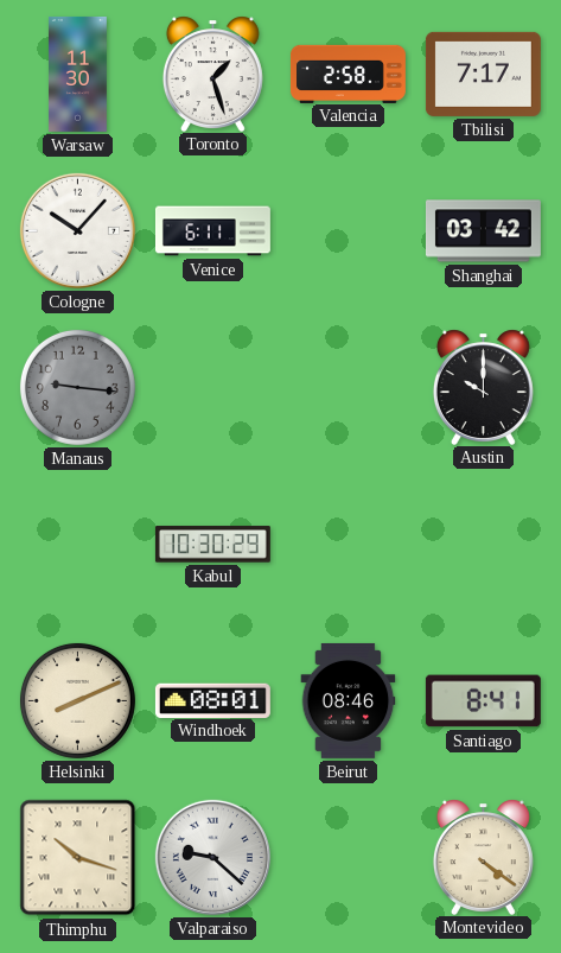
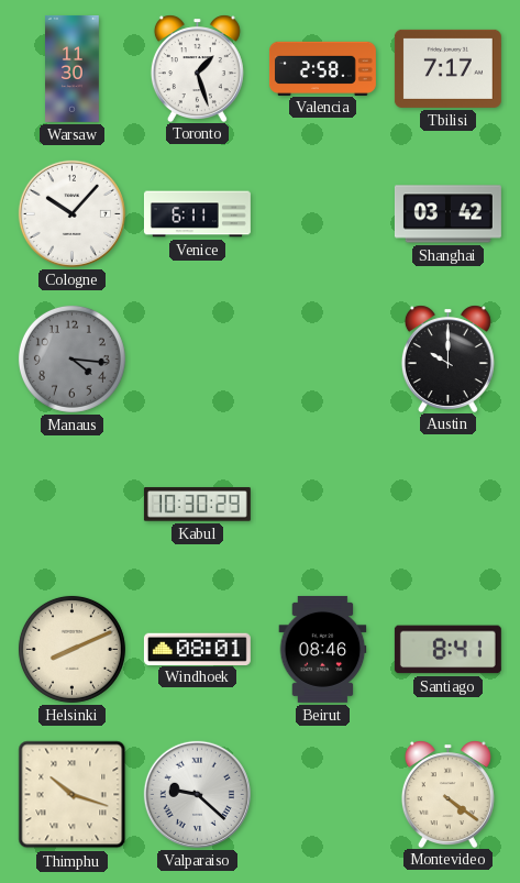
Manaus: 9:16 -> 4:16 (71, 358)
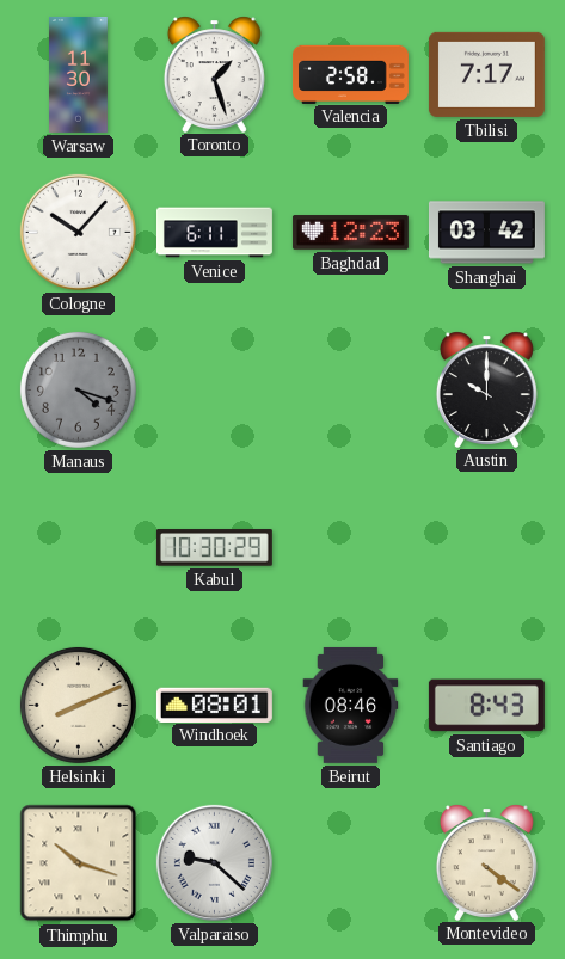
Baghdad: none -> 12:23 (350, 233)
Manaus: 4:16 -> 4:18 (78, 389)
Santiago: 8:41 -> 8:43 (486, 706)
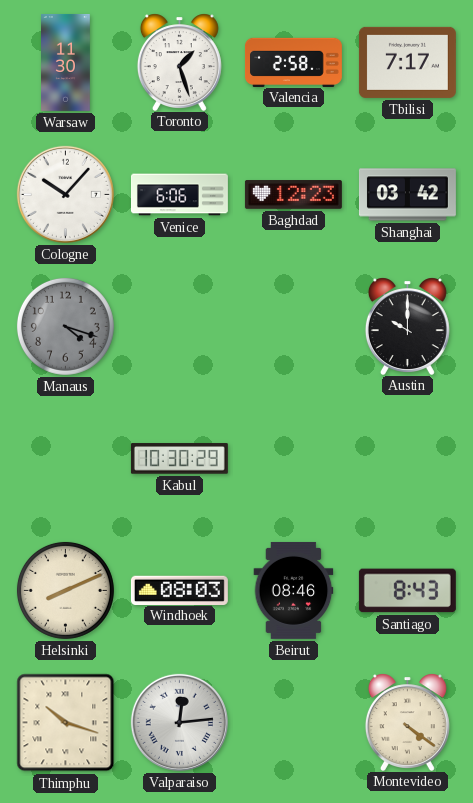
Venice: 6:11 -> 6:06 (179, 195)
Windhoek: 08:01 -> 08:03 (179, 590)
Valparaiso: 9:22 -> 12:14 (179, 722)
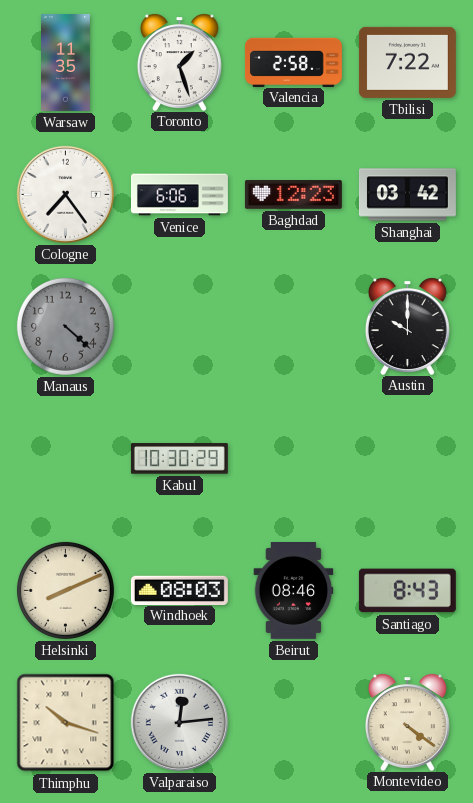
Warsaw: 11:30 -> 11:35 (66, 62)
Tbilisi: 7:17 -> 7:22 (407, 62)
Cologne: 10:07 -> 7:24 (65, 194)
Manaus: 4:18 -> 4:22 (65, 326)
